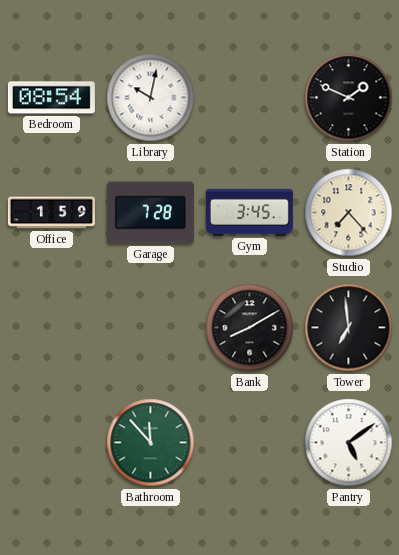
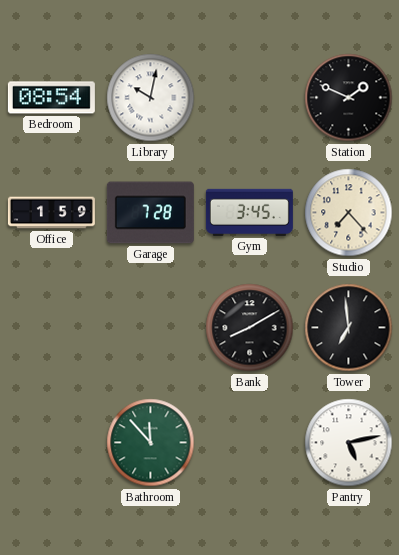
Pantry: 5:09 -> 5:13 (349, 443)
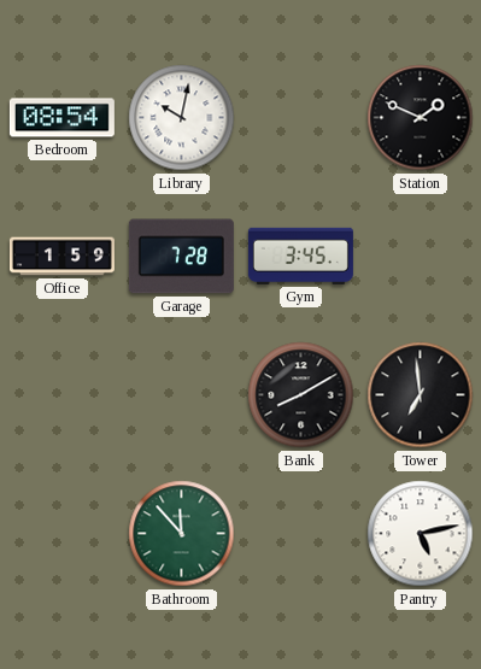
Studio: 7:23 -> none (349, 213)
